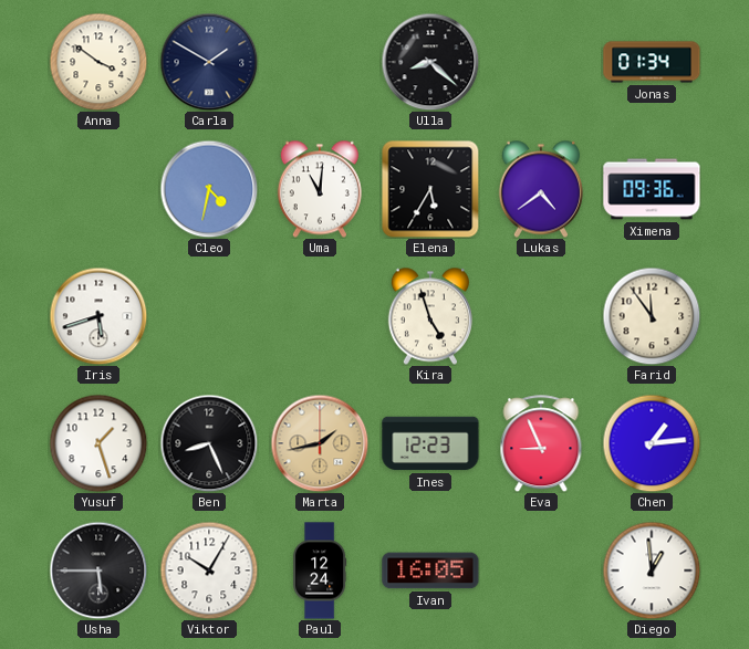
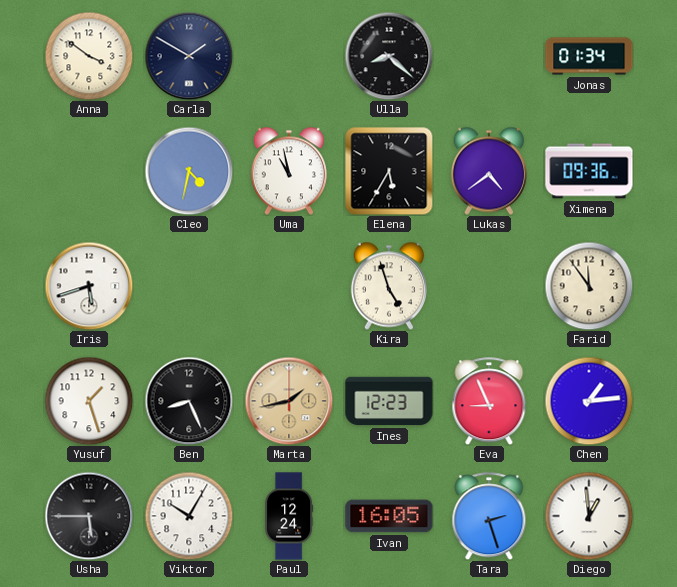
Uma: 11:01 -> 10:58 (289, 171)
Tara: none -> 2:27 (489, 516)
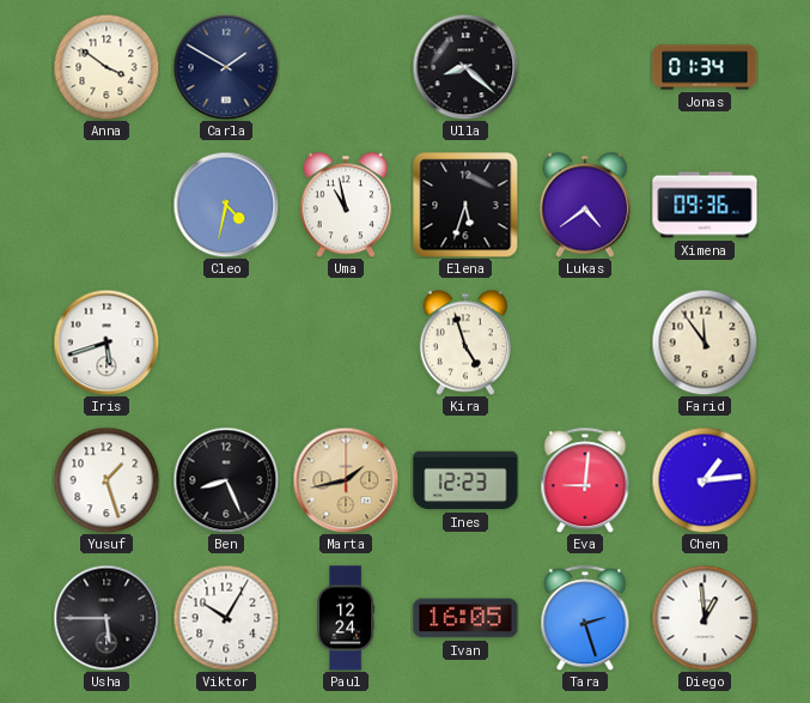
Elena: 5:35 -> 5:33 (465, 205)
Eva: 8:56 -> 9:01 (585, 480)
